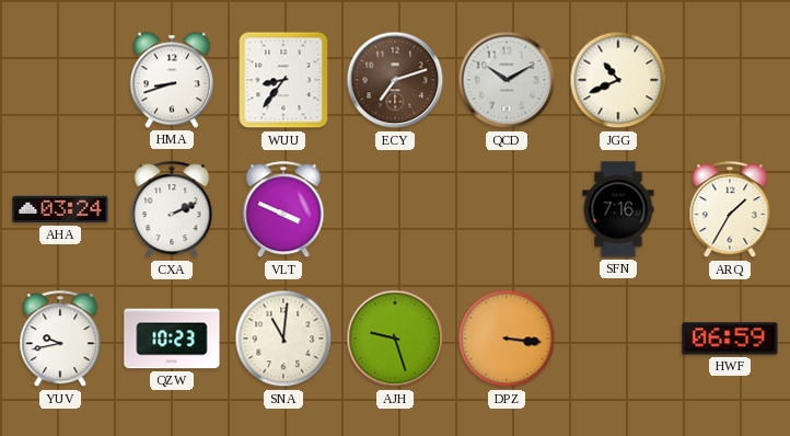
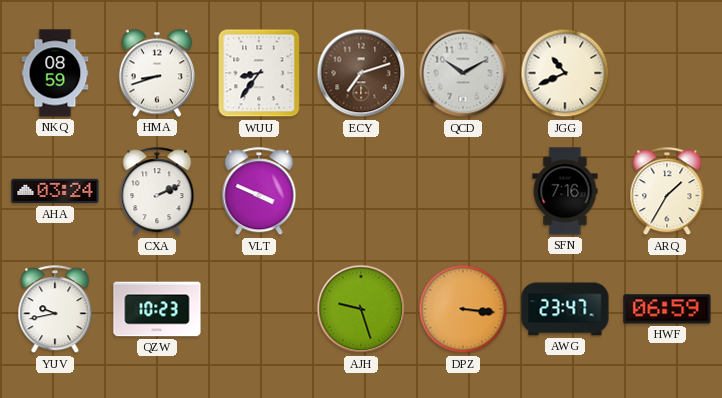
NKQ: none -> 08:59 (55, 73)
SNA: 11:01 -> none (283, 339)
AWG: none -> 23:47 (565, 309)
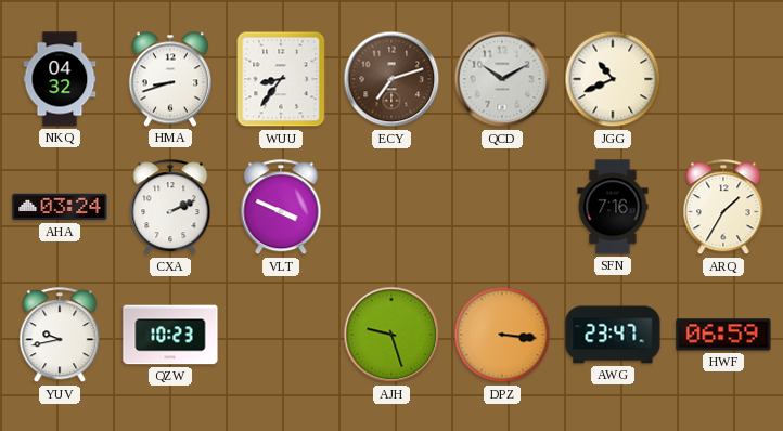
NKQ: 08:59 -> 04:32 (60, 79)
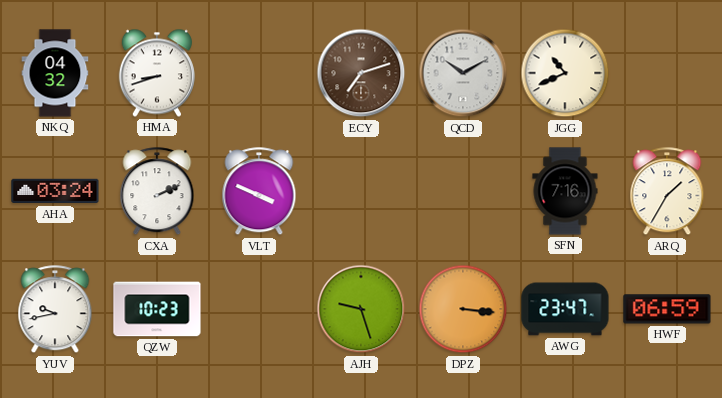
WUU: 8:36 -> none (281, 79)
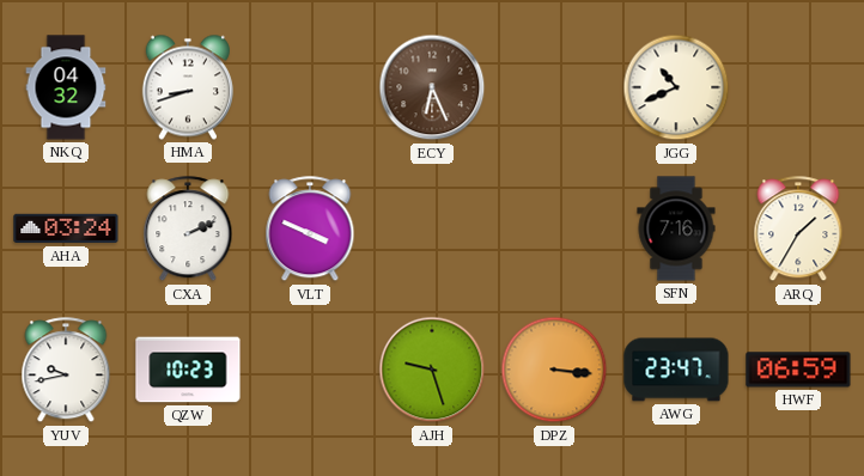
ECY: 7:12 -> 6:26 (432, 87)
QCD: 10:10 -> none (463, 73)
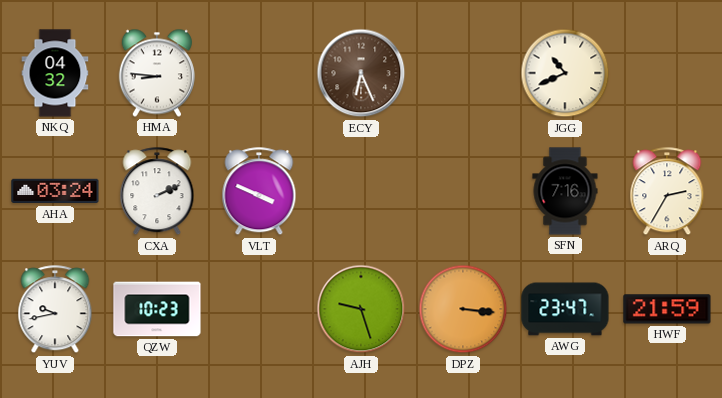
HMA: 8:42 -> 8:46 (157, 73)
ARQ: 1:35 -> 2:35 (667, 192)
HWF: 06:59 -> 21:59 (667, 309)
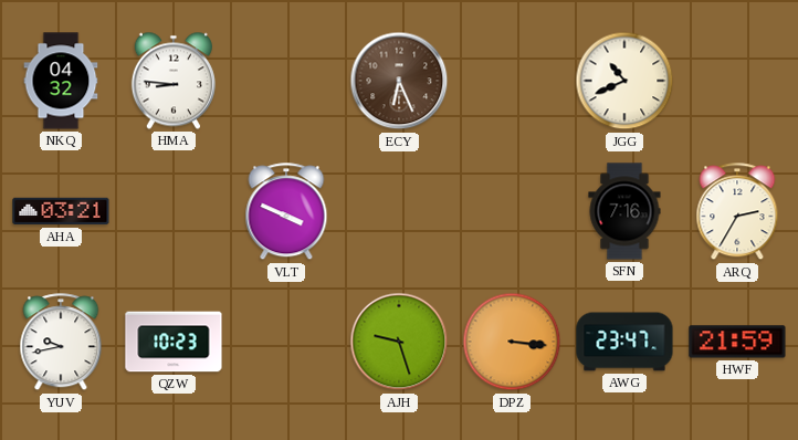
AHA: 03:24 -> 03:21 (61, 211)
CXA: 2:11 -> none (157, 192)
